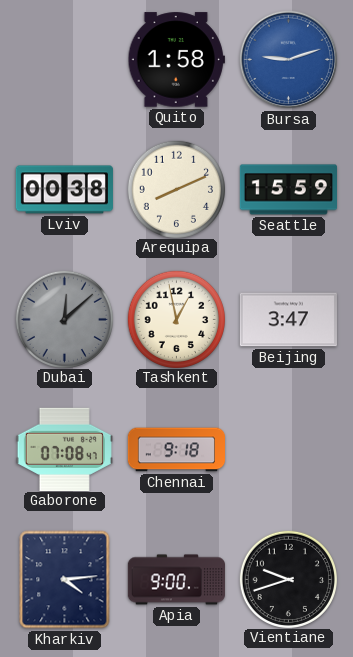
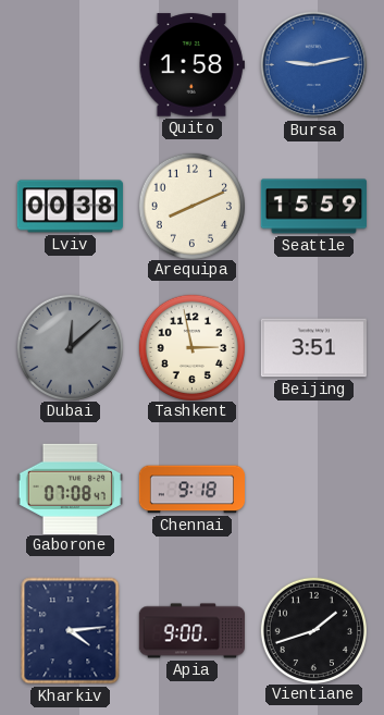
Bursa: 9:12 -> 9:13 (314, 65)
Tashkent: 12:58 -> 2:58 (191, 347)
Beijing: 3:47 -> 3:51 (313, 348)
Vientiane: 9:42 -> 1:42 (313, 630)
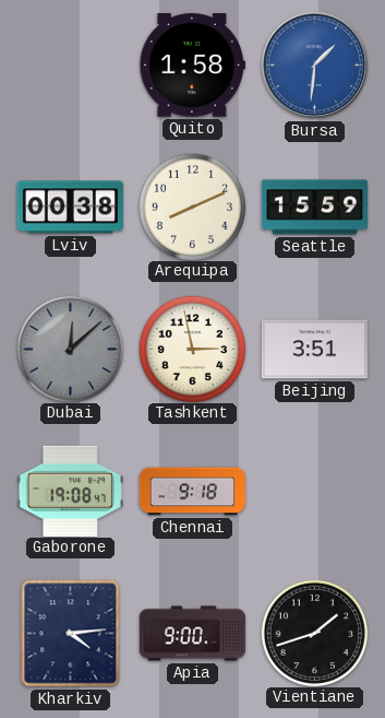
Bursa: 9:13 -> 1:31 (315, 66)
Gaborone: 07:08 -> 19:08 (70, 491)
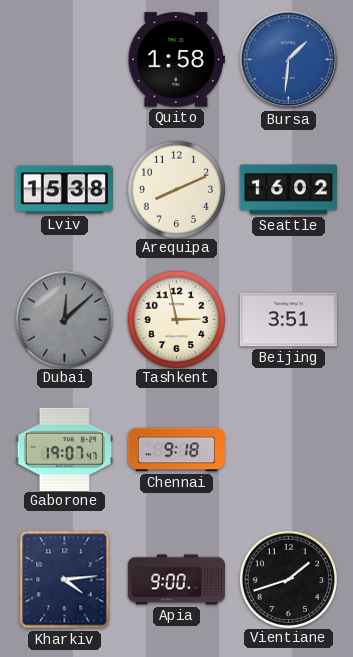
Lviv: 00:38 -> 15:38 (64, 190)
Seattle: 15:59 -> 16:02 (288, 190)
Gaborone: 19:08 -> 19:07 (64, 449)
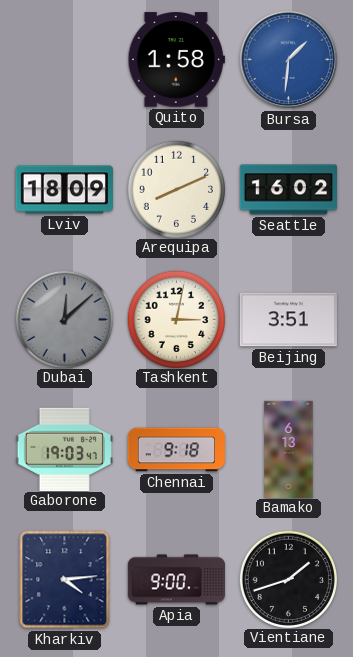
Lviv: 15:38 -> 18:09 (64, 190)
Tashkent: 2:58 -> 3:02 (176, 319)
Gaborone: 19:07 -> 19:03 (64, 449)
Bamako: none -> 6:13 (289, 449)
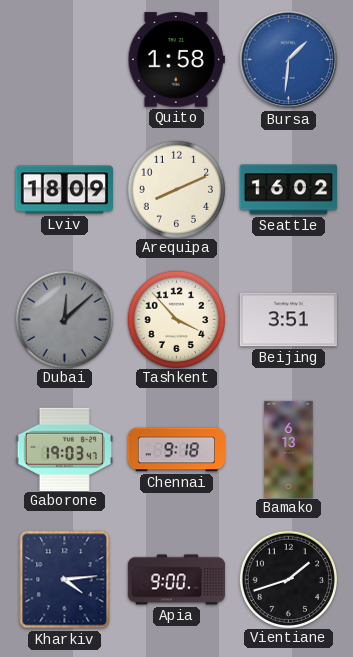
Tashkent: 3:02 -> 3:53 (176, 319)
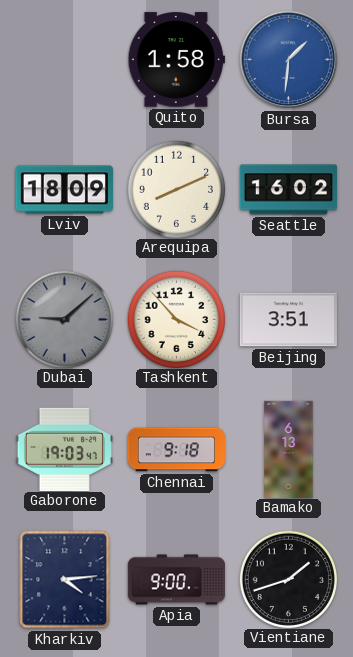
Dubai: 12:08 -> 9:08 (64, 319)
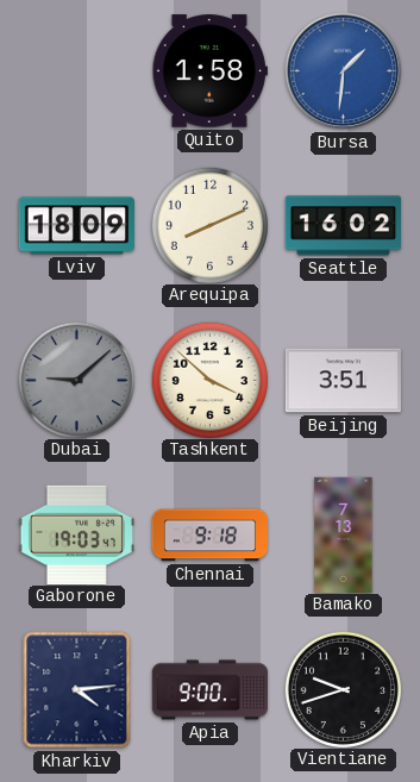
Tashkent: 3:53 -> 3:52 (209, 380)
Bamako: 6:13 -> 7:13 (344, 534)
Vientiane: 1:42 -> 9:42 (343, 689)
